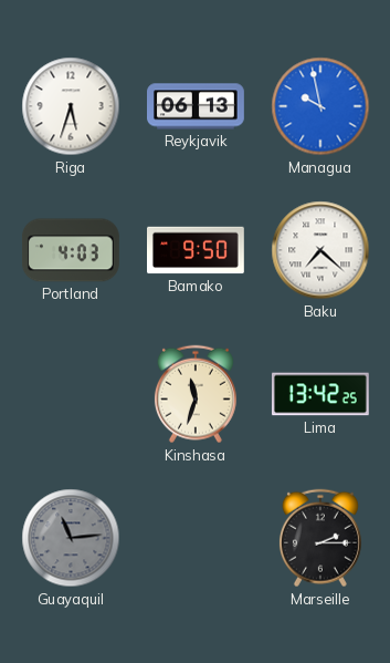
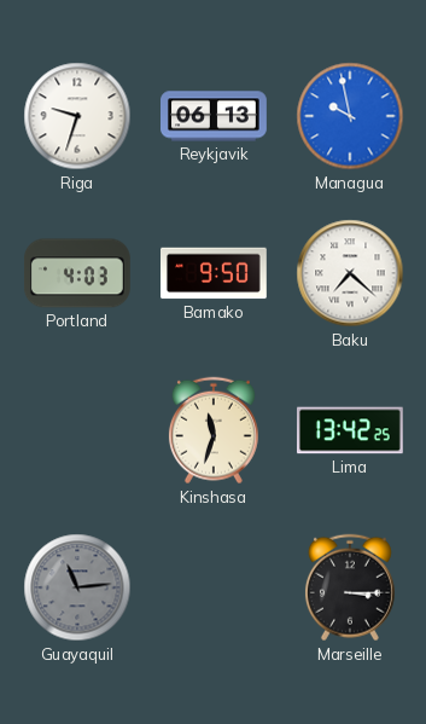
Riga: 5:33 -> 9:33 (77, 116)
Marseille: 2:15 -> 3:15 (350, 587)
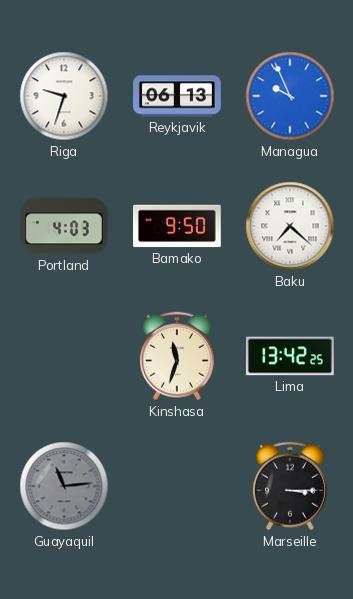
Managua: 9:58 -> 9:56 (290, 96)
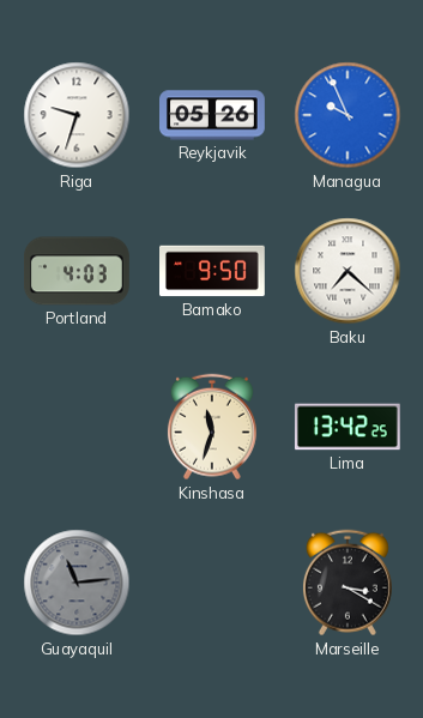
Reykjavik: 06:13 -> 05:26 (212, 115)
Marseille: 3:15 -> 3:20 (348, 583)
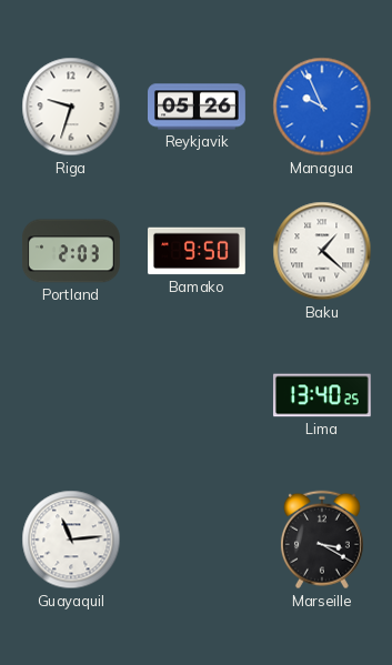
Portland: 4:03 -> 2:03 (71, 251)
Baku: 7:22 -> 1:22 (322, 251)
Kinshasa: 11:33 -> none (212, 427)
Lima: 13:42 -> 13:40 (322, 395)
Guayaquil dial: grey -> white (71, 540)
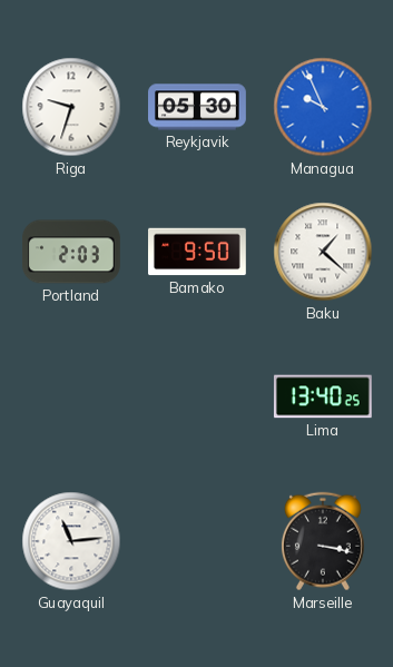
Reykjavik: 05:26 -> 05:30 (197, 107)
Marseille: 3:20 -> 3:17 (323, 541)
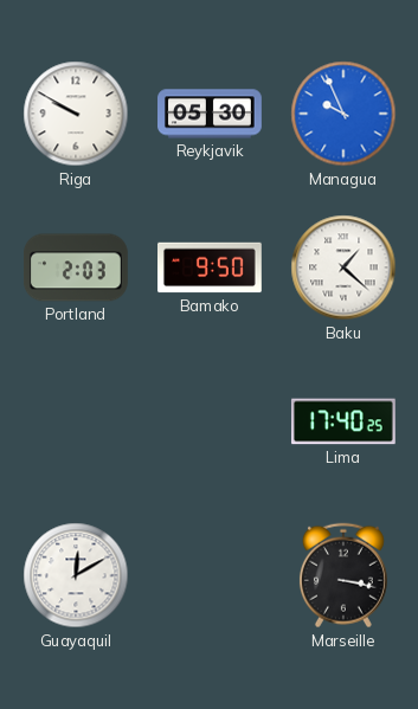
Riga: 9:33 -> 9:50 (76, 114)
Lima: 13:40 -> 17:40 (343, 421)
Guayaquil: 11:14 -> 12:10 (76, 575)
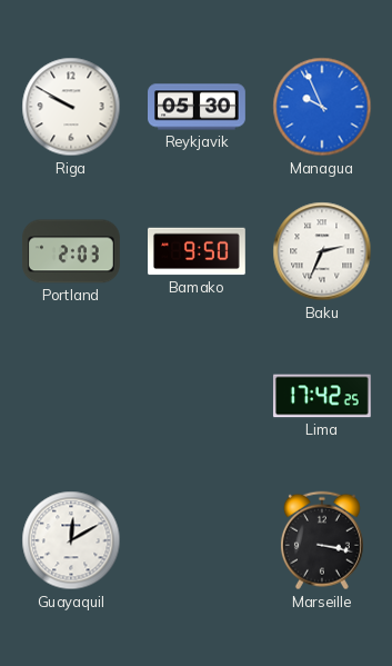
Baku: 1:22 -> 2:34 (322, 251)
Lima: 17:40 -> 17:42 (322, 396)
